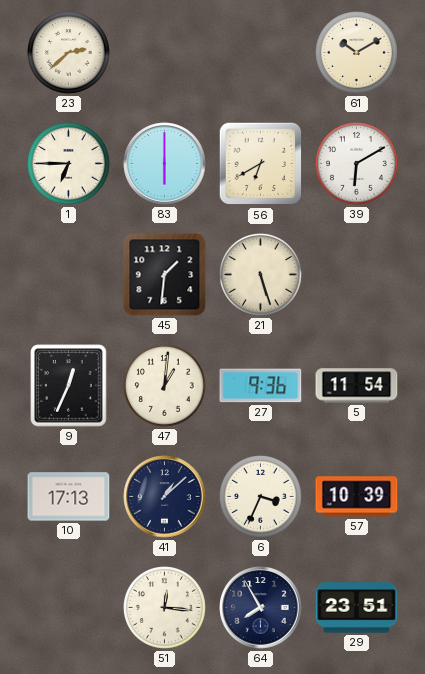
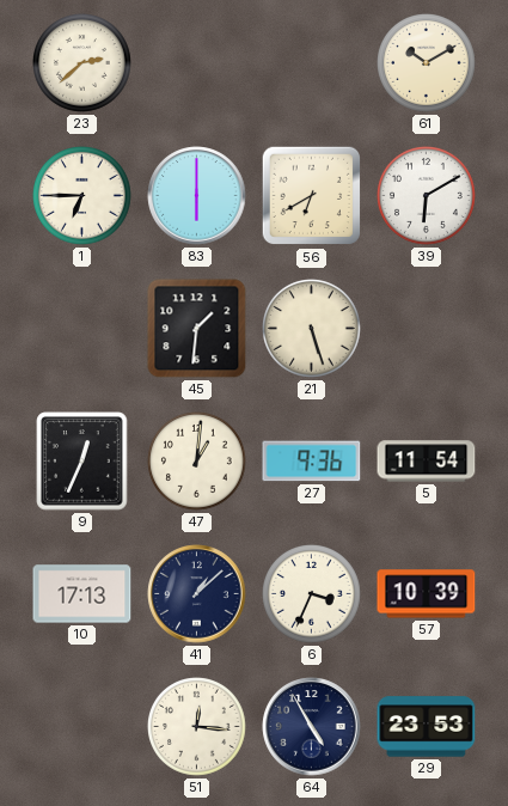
64: 7:55 -> 4:55 (312, 727)
29: 23:51 -> 23:53 (427, 727)
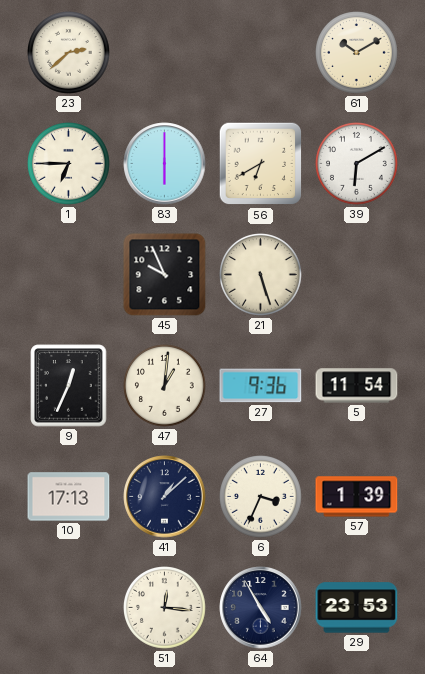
45: 1:31 -> 9:56 (165, 275)
57: 10:39 -> 1:39 (357, 497)
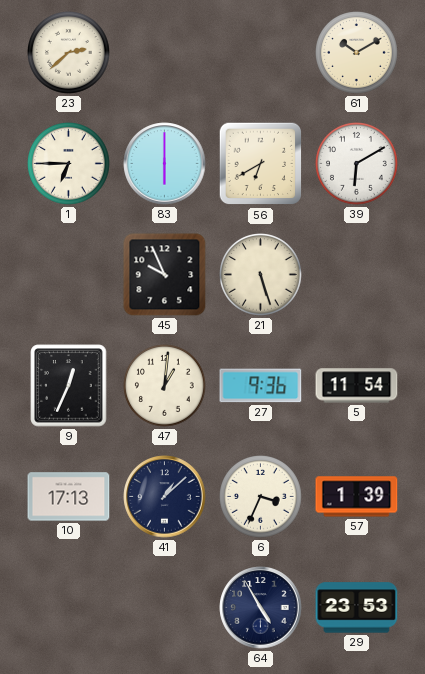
51: 12:16 -> none (165, 608)
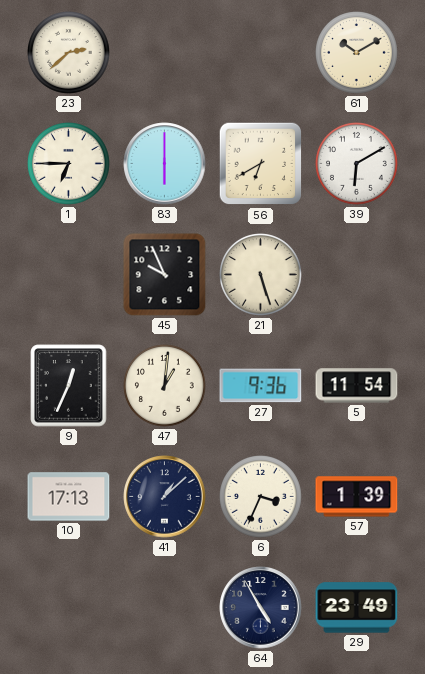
29: 23:53 -> 23:49 (357, 608)
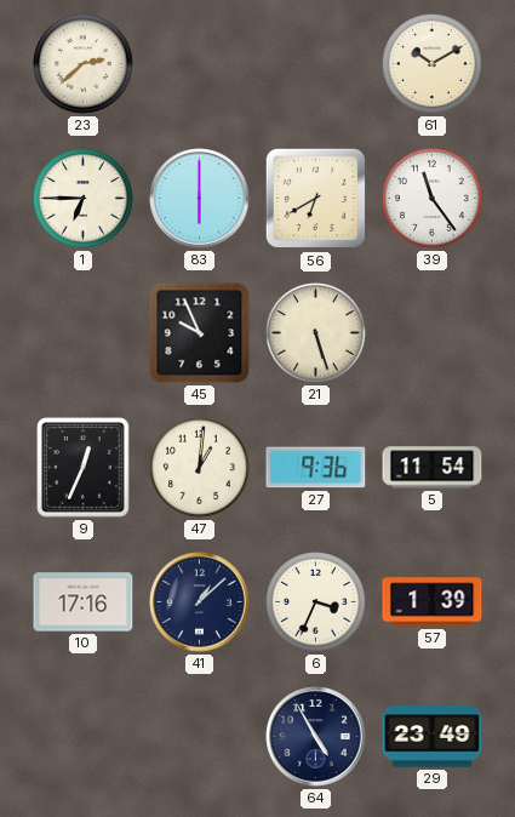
39: 6:10 -> 11:24 (433, 199)
10: 17:13 -> 17:16 (84, 602)
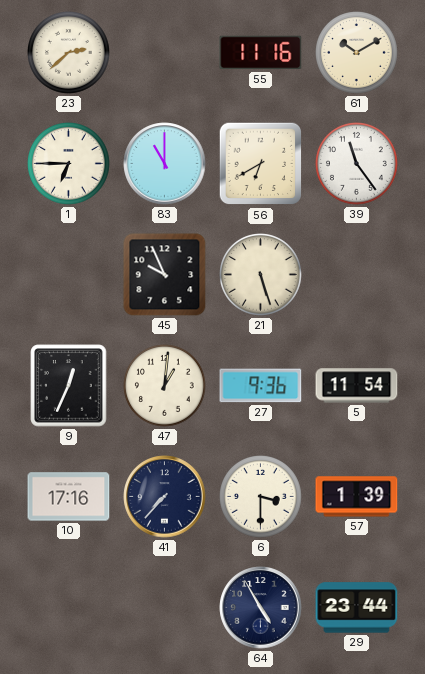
55: none -> 11:16 (261, 53)
83: 6:00 -> 11:00 (165, 164)
41: 1:08 -> 7:37 (165, 497)
6: 3:34 -> 3:30 (261, 497)
29: 23:49 -> 23:44 (357, 608)
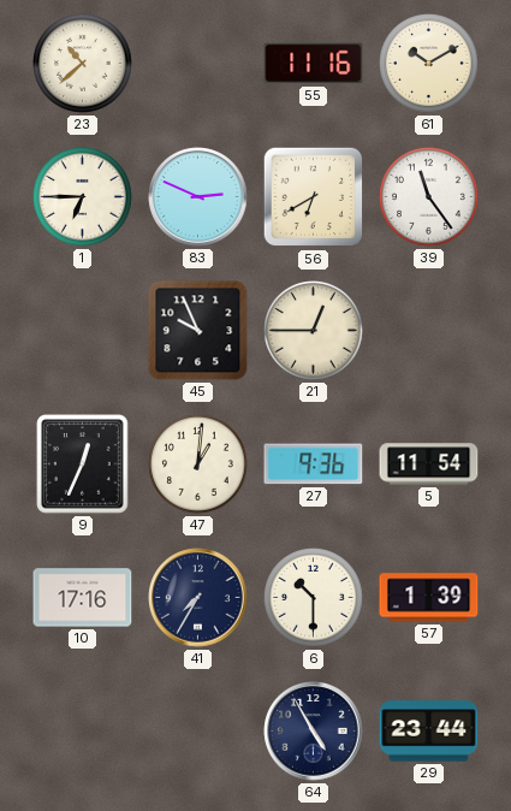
23: 2:38 -> 10:38 (83, 64)
83: 11:00 -> 2:49 (198, 197)
21: 5:27 -> 12:45 (314, 331)
41: 7:37 -> 7:35 (198, 598)
6: 3:30 -> 10:30 (314, 598)
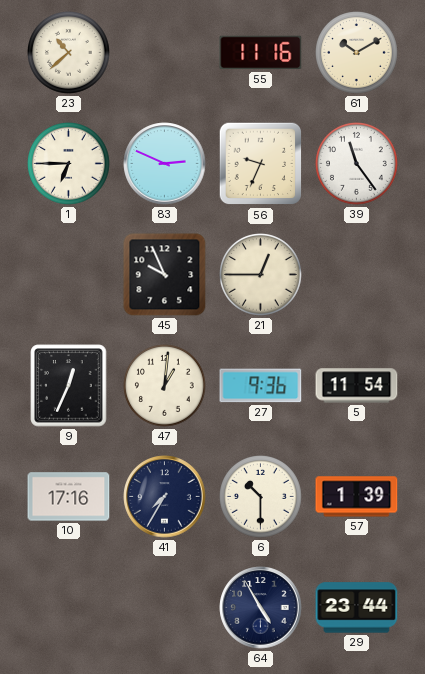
56: 6:40 -> 9:34 (261, 164)
